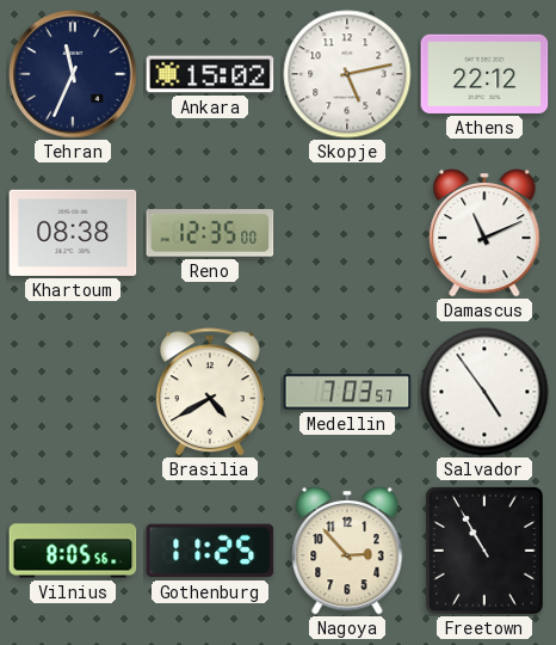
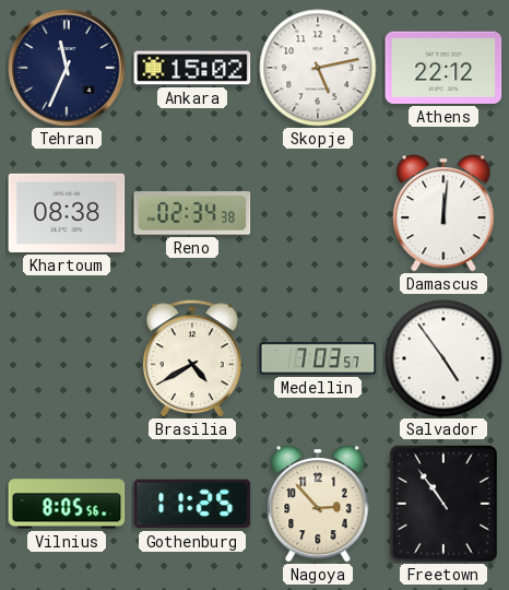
Reno: 12:35 -> 02:34 (192, 213)
Damascus: 11:11 -> 12:01 (443, 213)
Freetown: 10:55 -> 10:54 (443, 504)
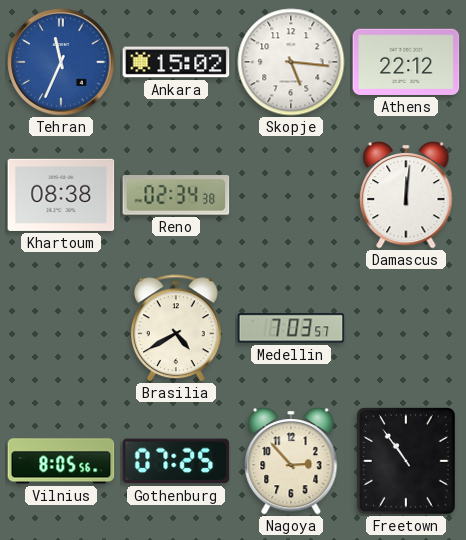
Tehran dial: navy -> blue (61, 62)
Skopje: 5:13 -> 5:16 (291, 62)
Salvador: 4:54 -> none (443, 358)
Gothenburg: 11:25 -> 07:25 (176, 461)
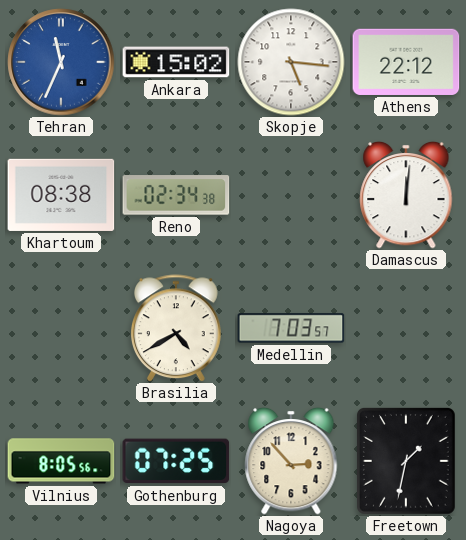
Freetown: 10:54 -> 1:32 (406, 461)
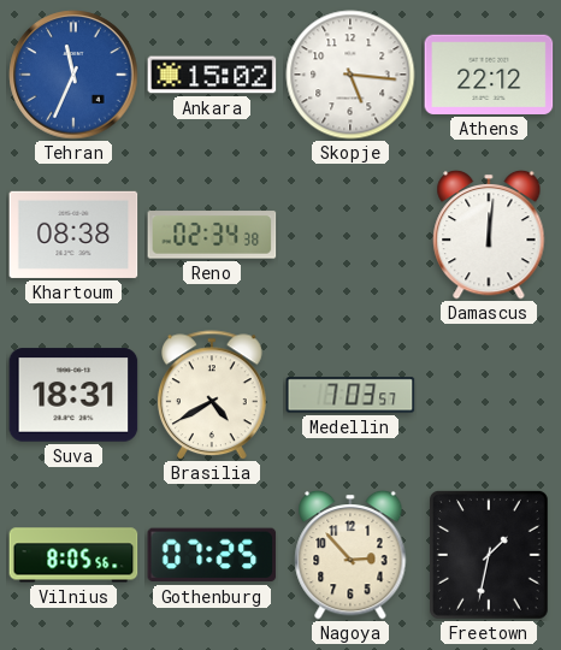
Suva: none -> 18:31 (73, 395)
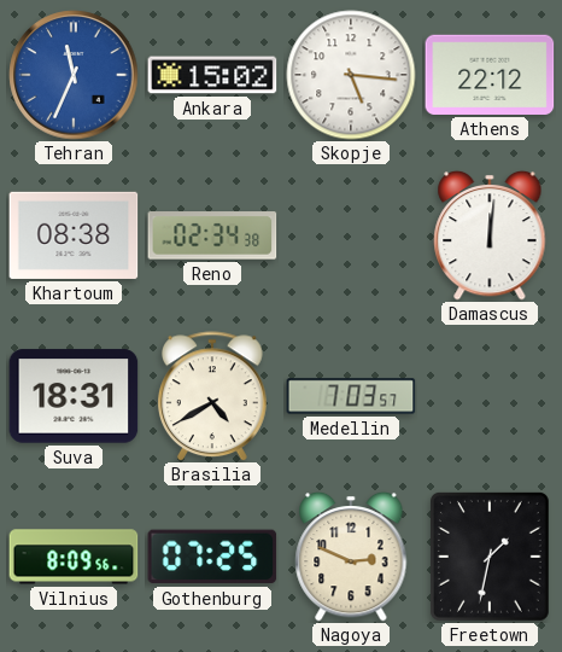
Vilnius: 8:05 -> 8:09 (74, 557)
Nagoya: 2:53 -> 2:49 (351, 557)
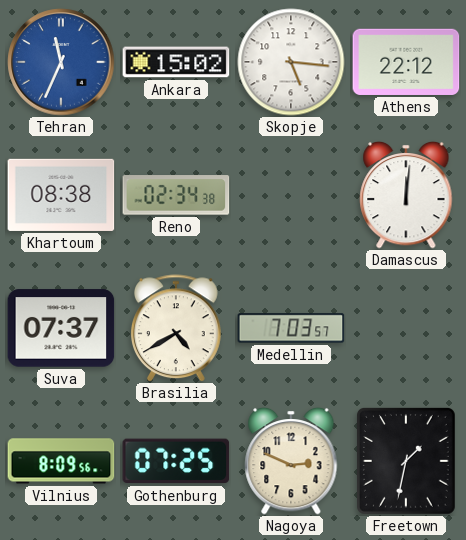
Suva: 18:31 -> 07:37 (61, 328)
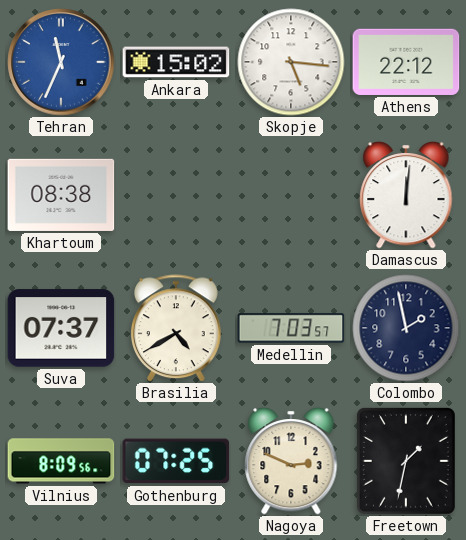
Reno: 02:34 -> none (176, 195)
Colombo: none -> 1:58 (406, 328)
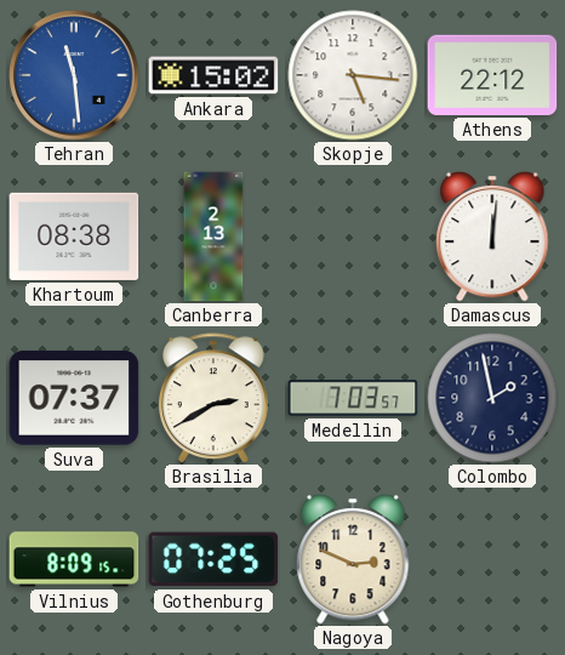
Tehran: 11:34 -> 11:29 (74, 75)
Canberra: none -> 2:13 (213, 237)
Brasilia: 4:40 -> 2:40 (213, 398)
Vilnius: 8:09:56 -> 8:09:15 (74, 559)
Freetown: 1:32 -> none (406, 461)
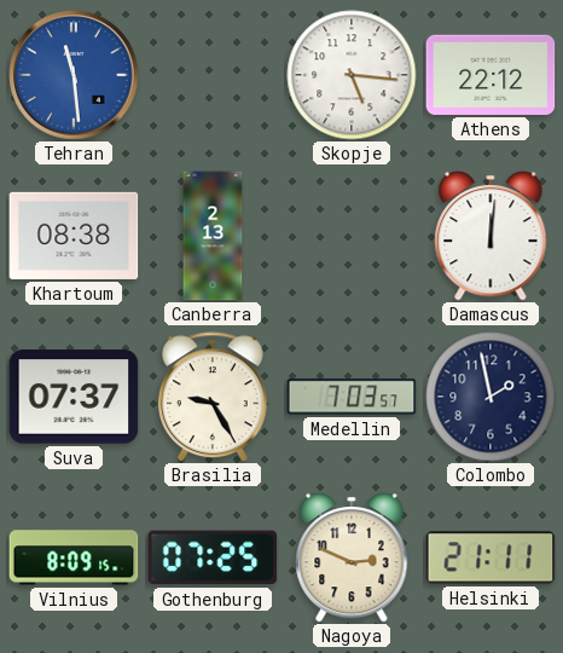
Ankara: 15:02 -> none (213, 75)
Brasilia: 2:40 -> 9:25 (213, 397)
Helsinki: none -> 21:11 (491, 557)
